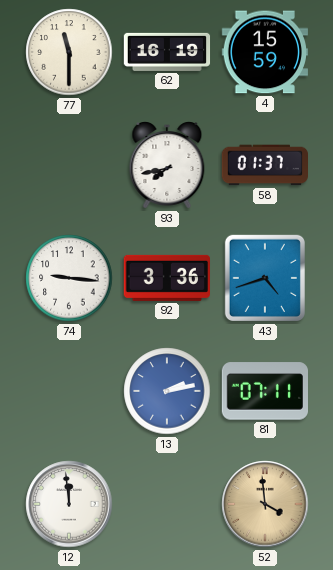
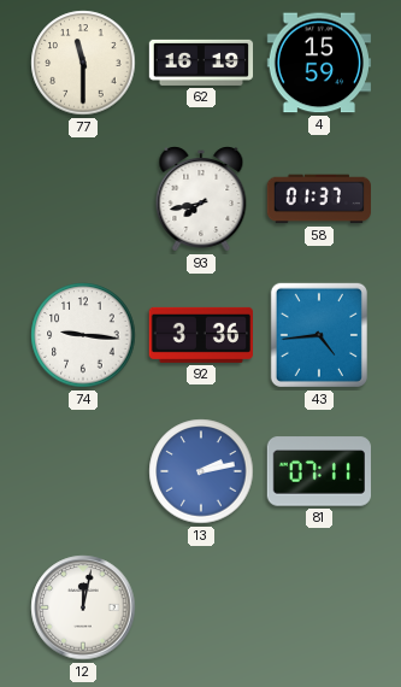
43: 4:42 -> 4:44 (319, 335)
12: 11:59 -> 12:02 (83, 607)
52: 3:59 -> none (265, 504)
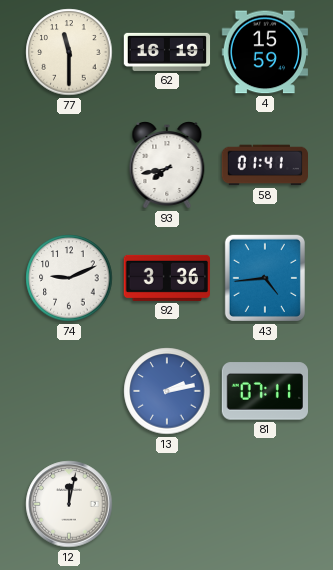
58: 01:37 -> 01:41 (264, 165)
74: 9:16 -> 9:11 (69, 278)
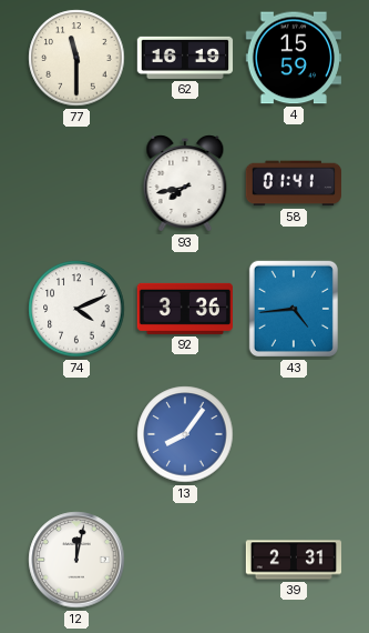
74: 9:11 -> 4:11 (76, 309)
13: 2:13 -> 8:06 (185, 434)
81: 07:11 -> none (264, 391)
39: none -> 2:31 (294, 560)
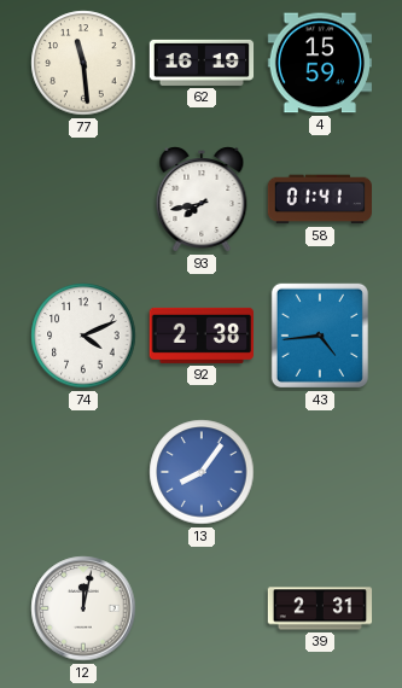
77: 11:30 -> 11:29 (83, 63)
92: 3:36 -> 2:38 (200, 336)
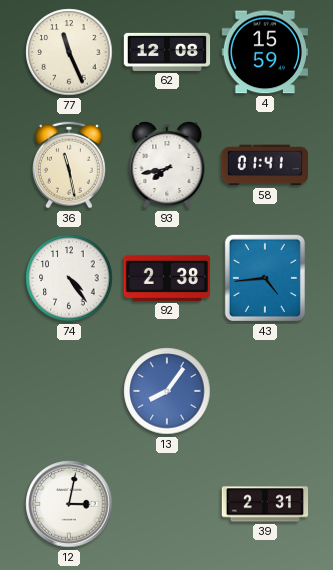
77: 11:29 -> 11:26 (69, 52)
62: 16:19 -> 12:08 (167, 52)
36: none -> 11:28 (69, 165)
74: 4:11 -> 4:24 (69, 278)
12: 12:02 -> 3:02 (69, 504)
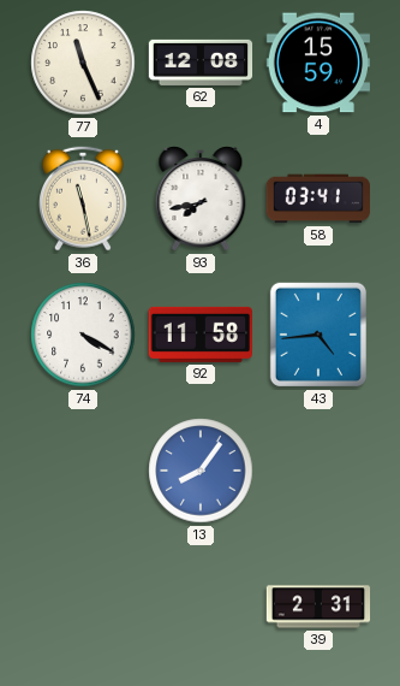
58: 01:41 -> 03:41 (317, 199)
74: 4:24 -> 4:20 (83, 335)
92: 2:38 -> 11:58 (199, 335)
12: 3:02 -> none (69, 504)
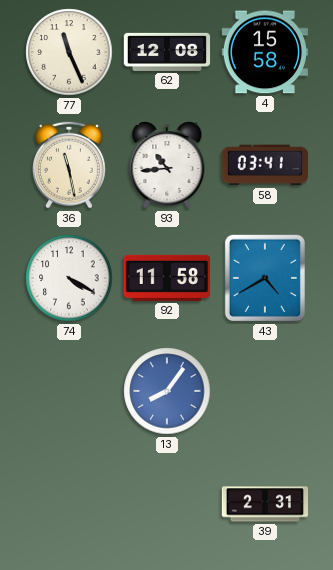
4: 15:59 -> 15:58 (264, 52)
93: 7:43 -> 10:44 (167, 166)
43: 4:44 -> 4:40 (265, 278)
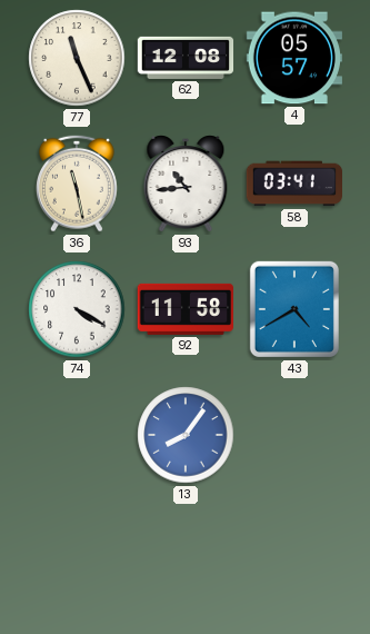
4: 15:58 -> 05:57 (293, 58)
39: 2:31 -> none (265, 504)
